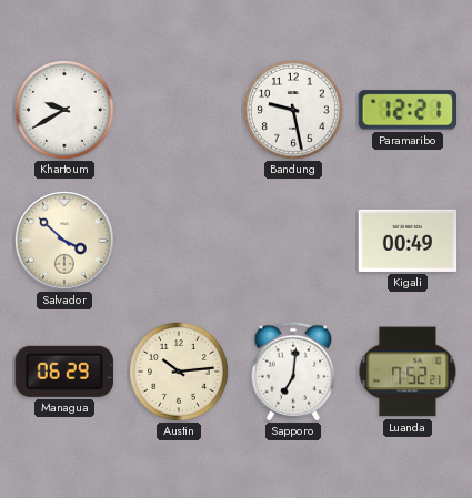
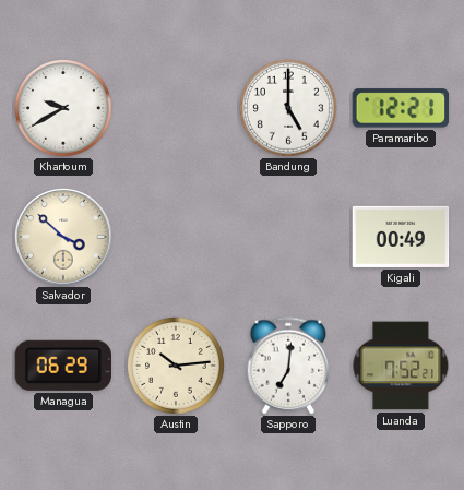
Bandung: 9:28 -> 5:00 (289, 109)
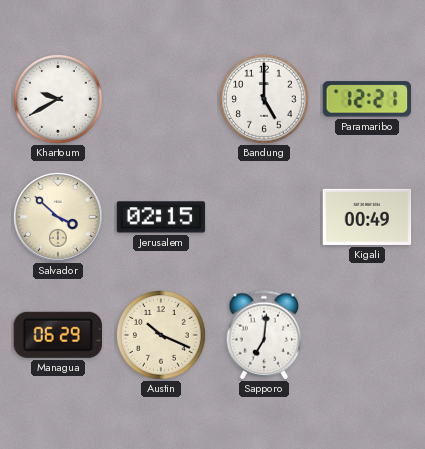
Jerusalem: none -> 02:15 (161, 217)
Austin: 10:14 -> 10:19 (162, 336)
Luanda: 7:52 -> none (401, 366)
